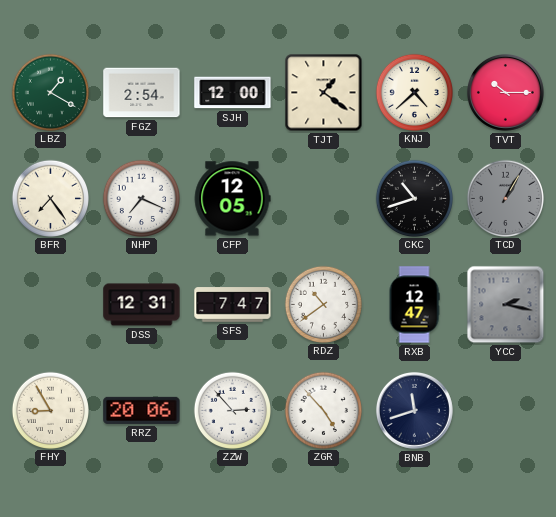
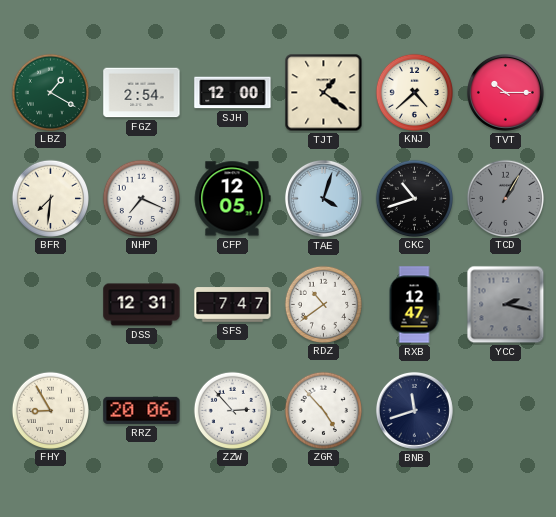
BFR: 7:24 -> 7:31 (50, 198)
TAE: none -> 4:03 (323, 198)
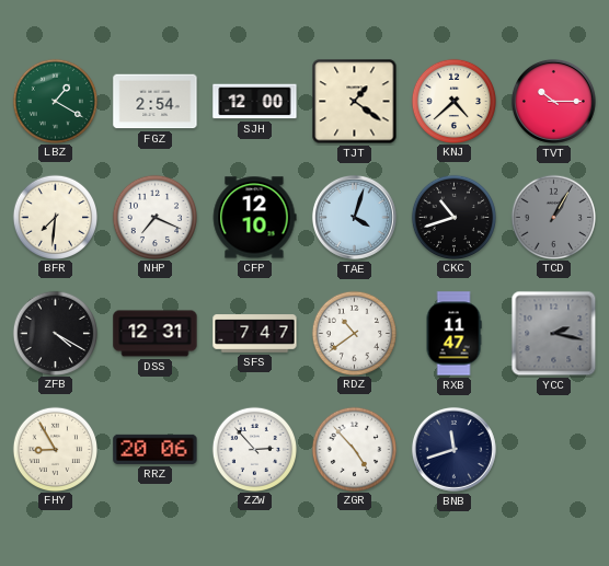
CFP: 12:05 -> 12:10 (254, 218)
ZFB: none -> 4:20 (55, 333)
RXB: 12:47 -> 11:47 (453, 334)
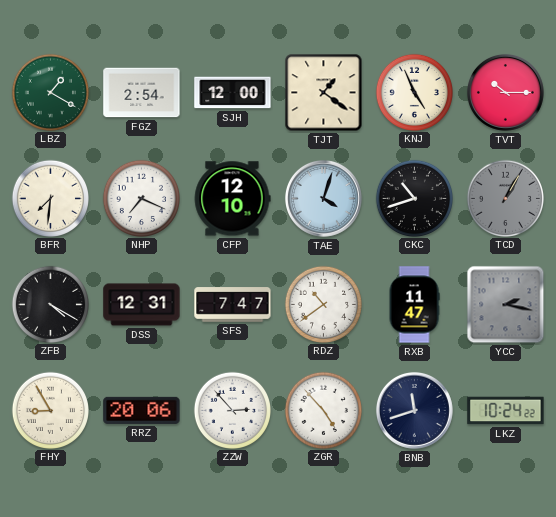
KNJ: 4:38 -> 4:56 (414, 92)
LKZ: none -> 10:24 (506, 411)
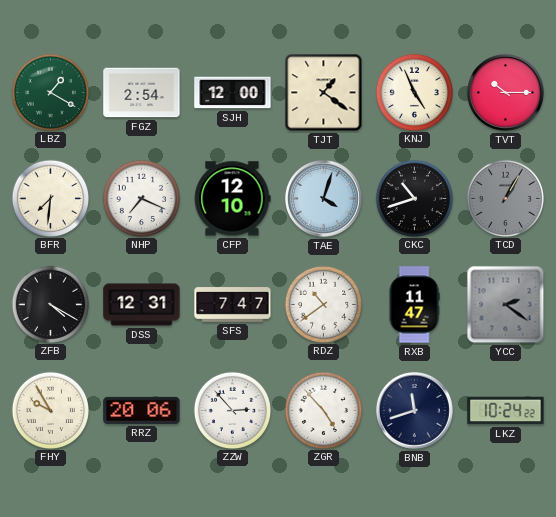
YCC: 2:17 -> 2:21 (506, 305)
FHY: 8:55 -> 9:55 (50, 410)
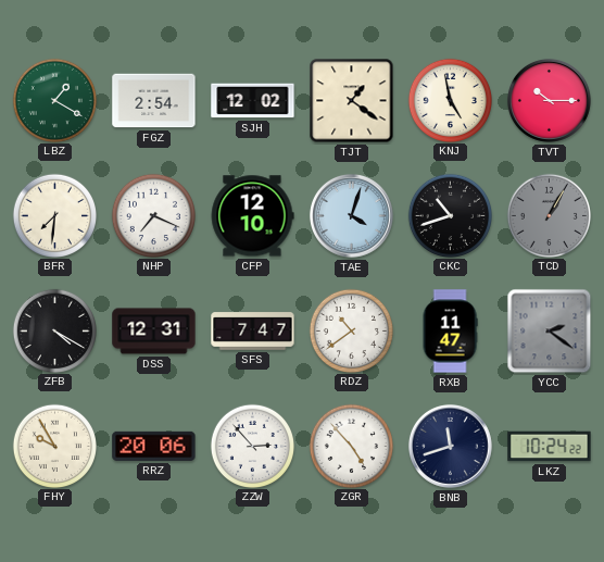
SJH: 12:00 -> 12:02 (253, 101)
KNJ: 4:56 -> 4:58 (450, 100)
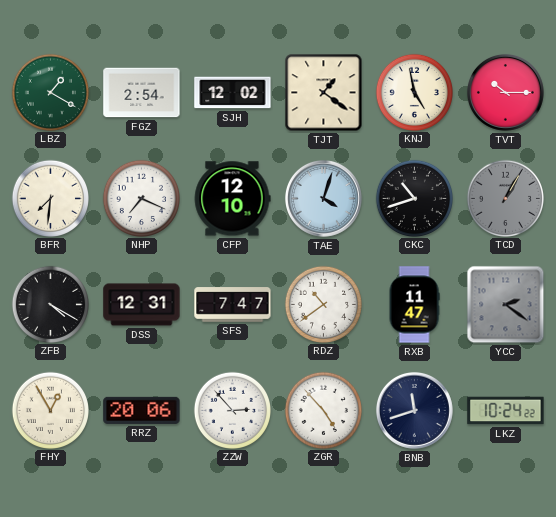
FHY: 9:55 -> 12:55 (50, 410)
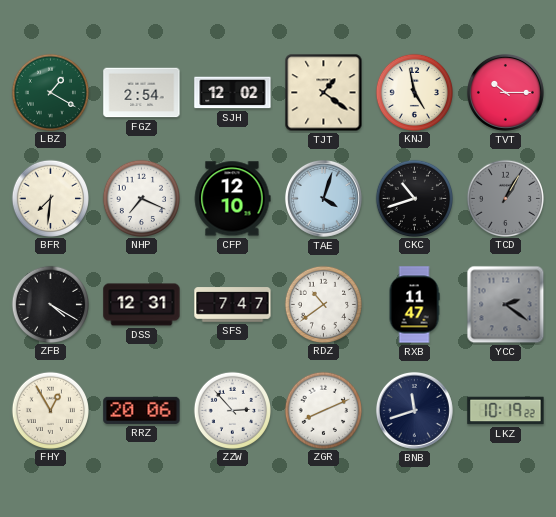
ZGR: 4:53 -> 8:11 (323, 410)
LKZ: 10:24 -> 10:19 (506, 411)
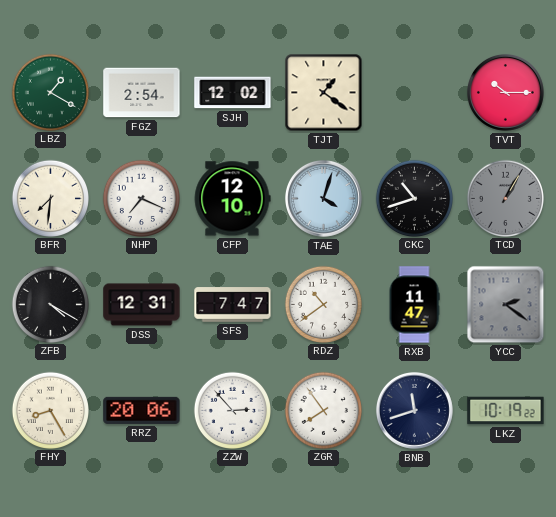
KNJ: 4:58 -> none (414, 92)
FHY: 12:55 -> 8:25 (50, 410)
ZGR: 8:11 -> 7:54 (323, 410)
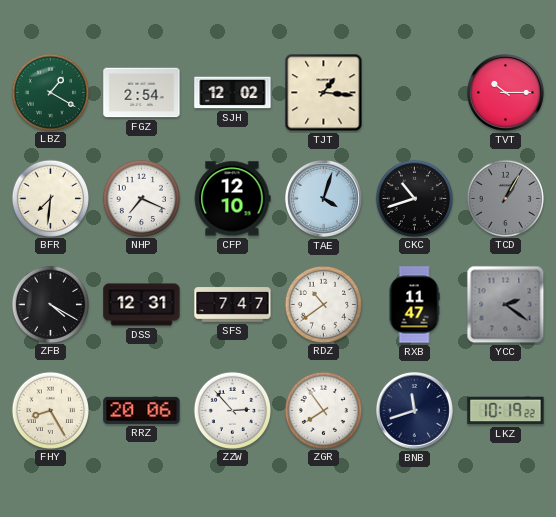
TJT: 1:21 -> 1:16 (324, 93)
